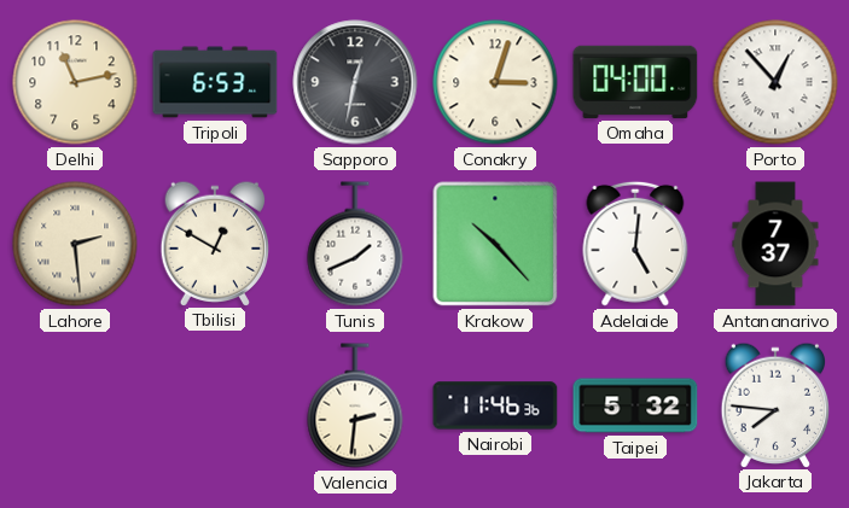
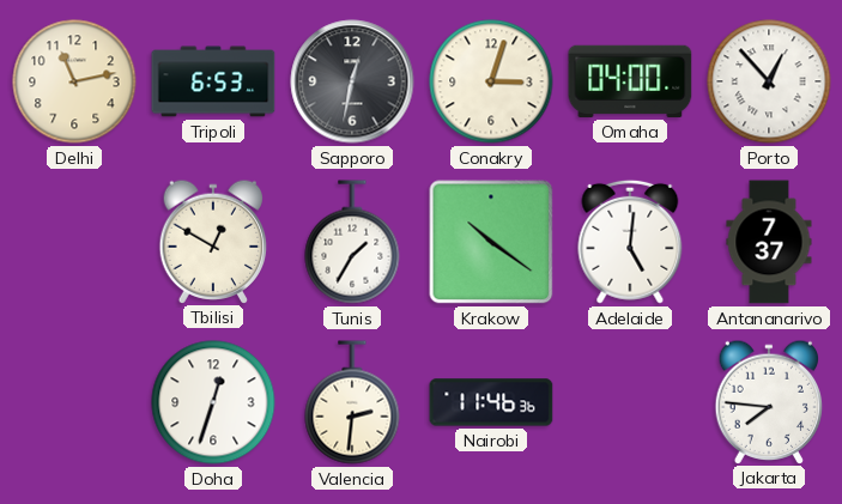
Lahore: 2:29 -> none (75, 244)
Tunis: 1:41 -> 1:35 (352, 242)
Krakow: 10:23 -> 10:21 (491, 242)
Doha: none -> 12:33 (213, 402)
Taipei: 5:32 -> none (635, 405)
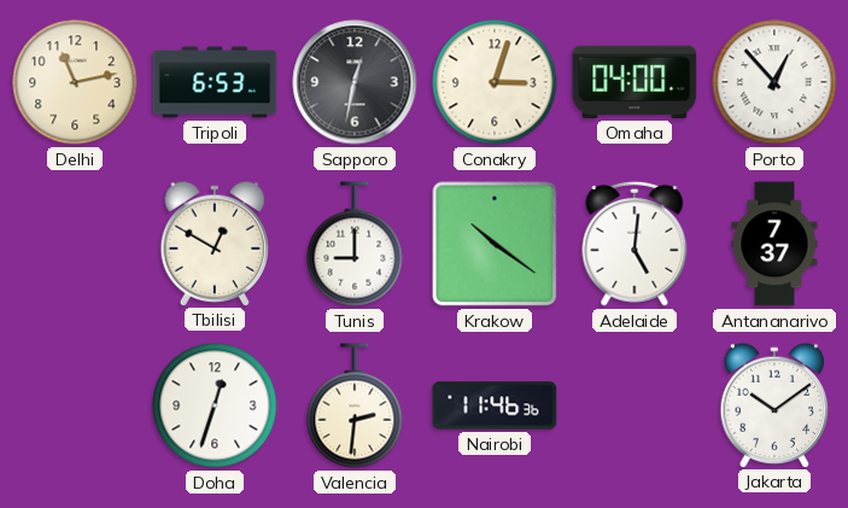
Tunis: 1:35 -> 9:00 (355, 244)
Jakarta: 7:46 -> 10:09 (774, 404)
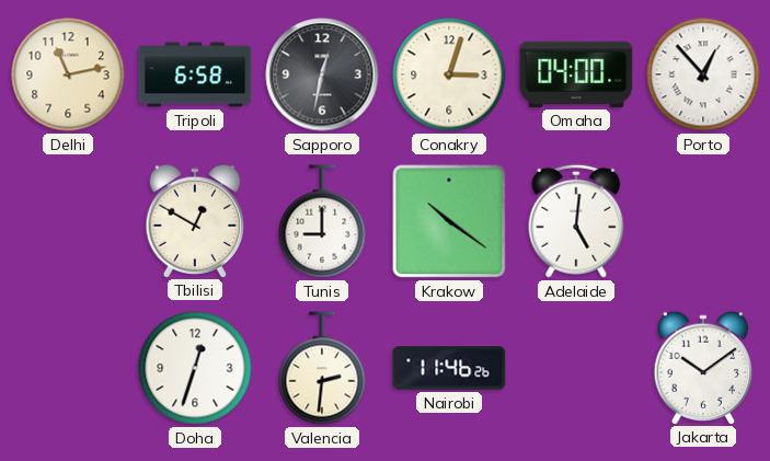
Tripoli: 6:53 -> 6:58 (195, 74)
Antananarivo: 7:37 -> none (774, 244)
Nairobi: 11:46:36 -> 11:46:26 (449, 368)
